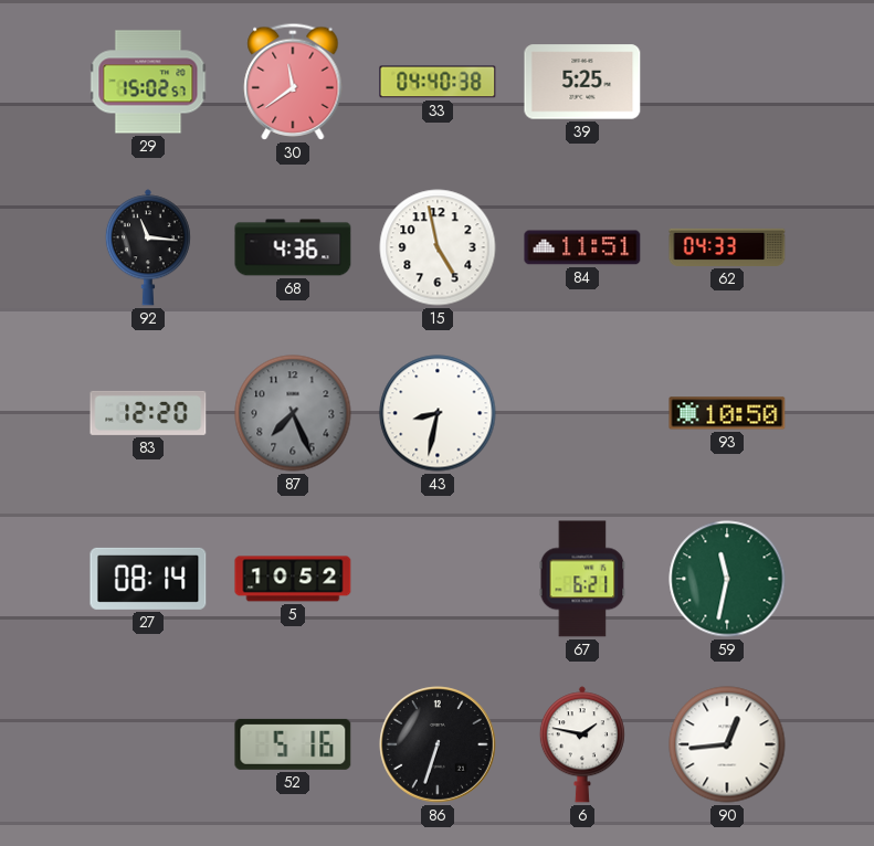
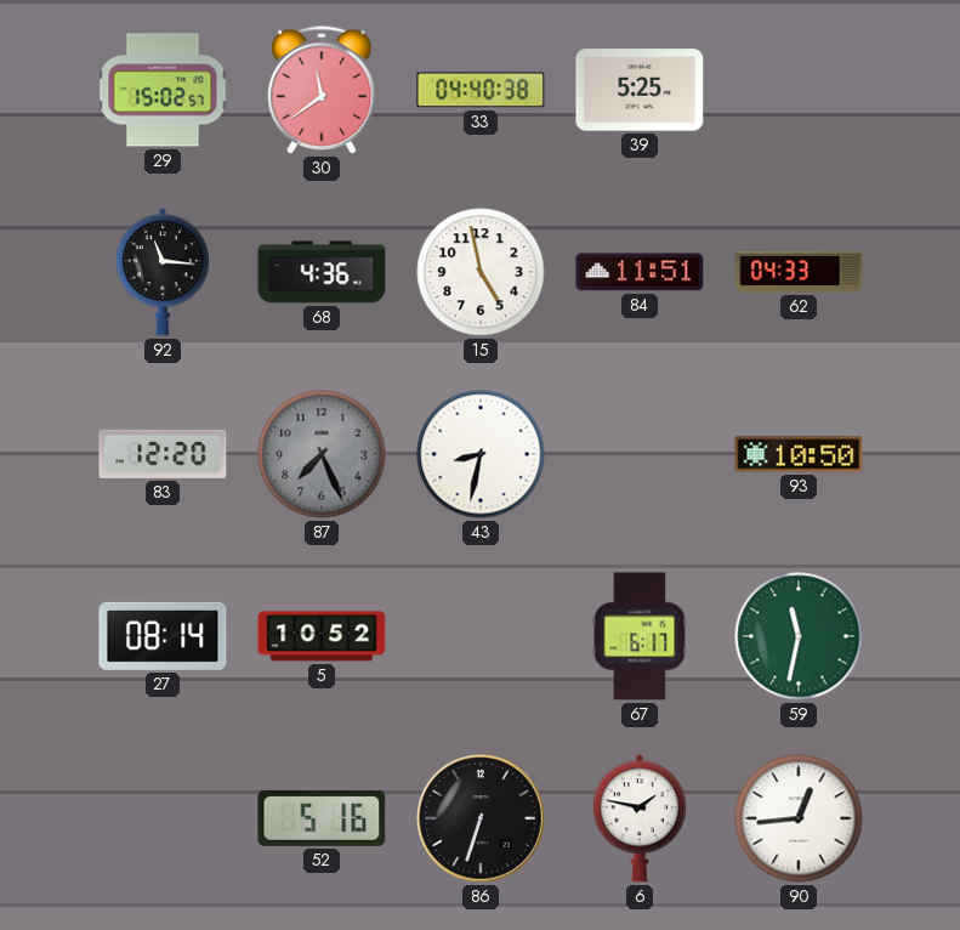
67: 6:21 -> 6:17 (640, 636)
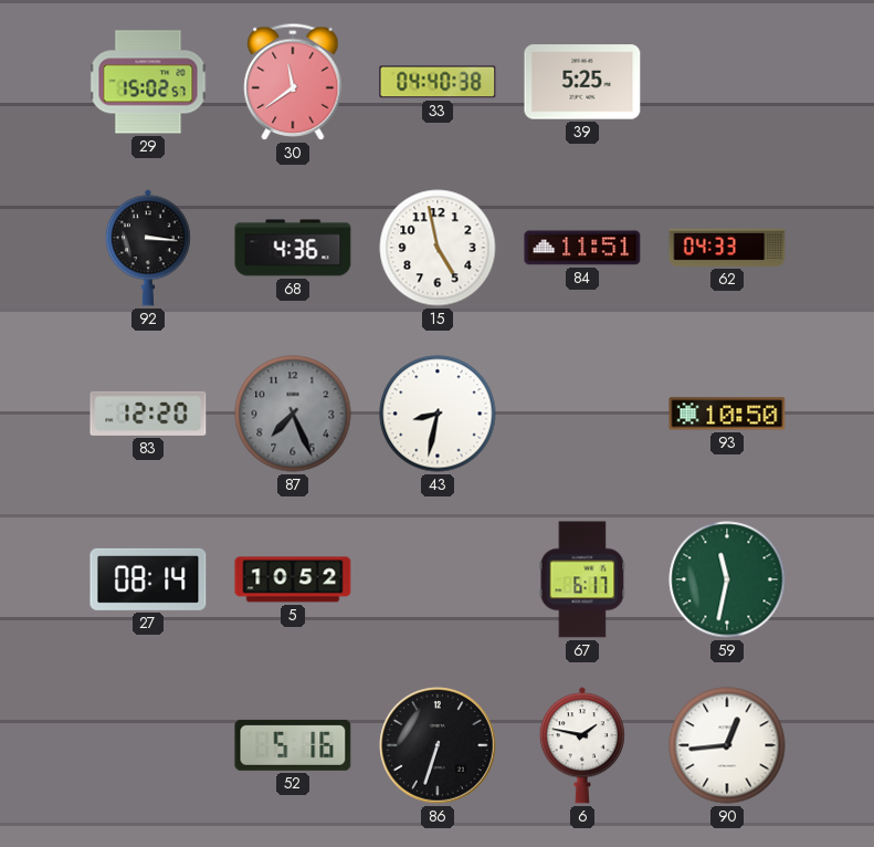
92: 11:16 -> 3:16 (148, 248)
